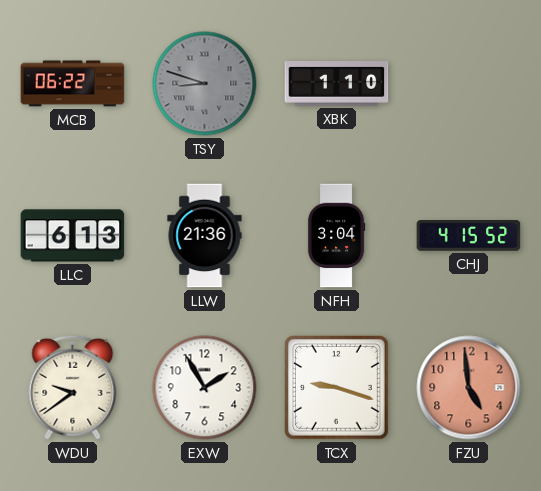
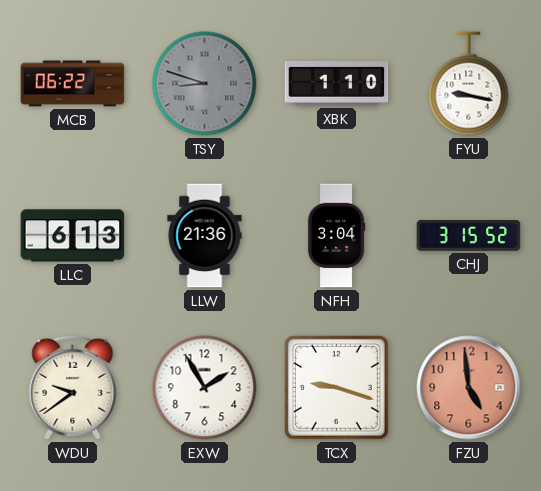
FYU: none -> 9:17 (469, 84)
CHJ: 4:15 -> 3:15 (469, 236)
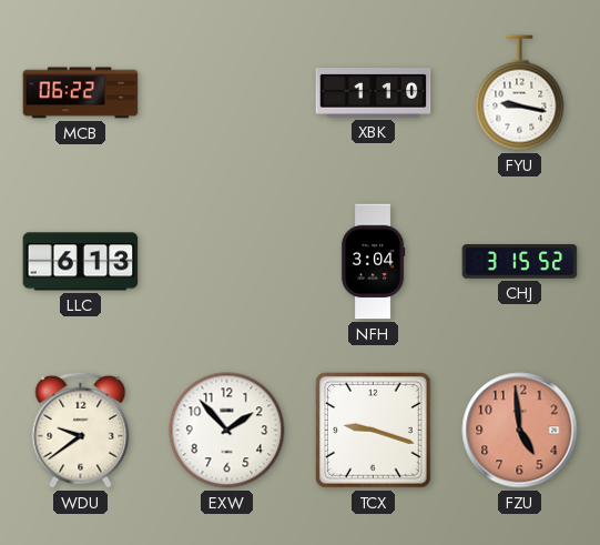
TSY: 8:48 -> none (205, 84)
LLW: 21:36 -> none (205, 236)
EXW: 1:55 -> 1:53 (227, 431)
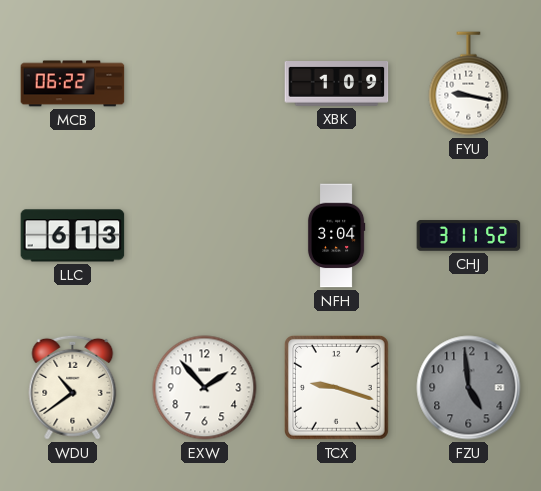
XBK: 1:10 -> 1:09 (337, 84)
CHJ: 3:15 -> 3:11 (469, 236)
WDU: 9:39 -> 10:39 (73, 387)
FZU dial: salmon -> grey (469, 388)
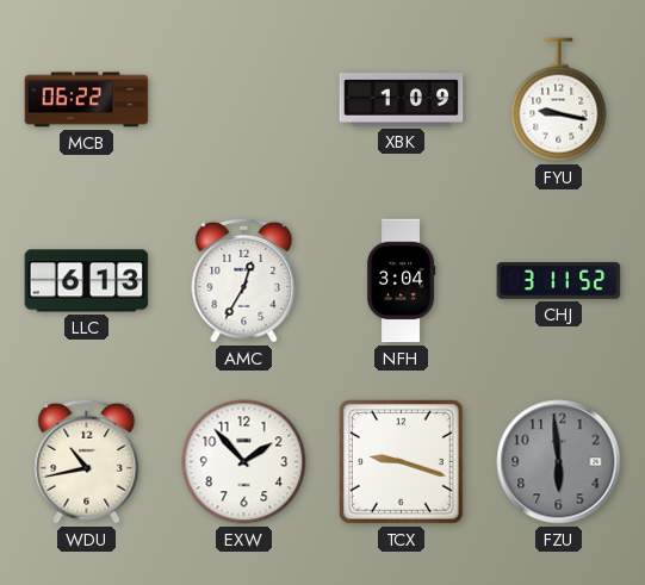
AMC: none -> 12:35 (244, 280)
WDU: 10:39 -> 10:43 (87, 461)
FZU: 4:59 -> 5:59 (559, 462)
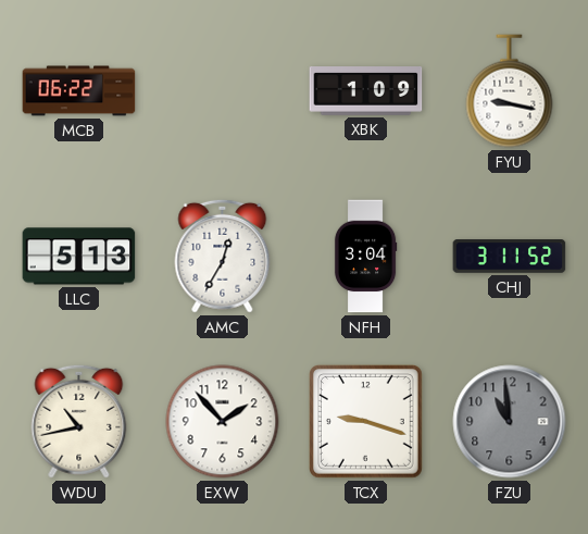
LLC: 6:13 -> 5:13 (79, 257)
FZU: 5:59 -> 10:59 (510, 422)
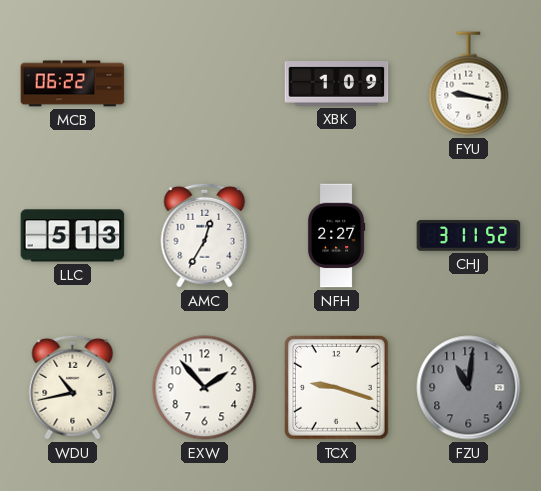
NFH: 3:04 -> 2:27 (336, 236)
FZU: 10:59 -> 11:01 (469, 388)
